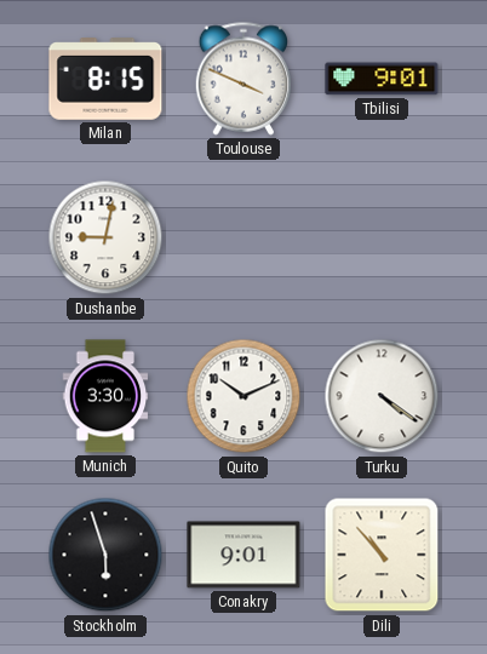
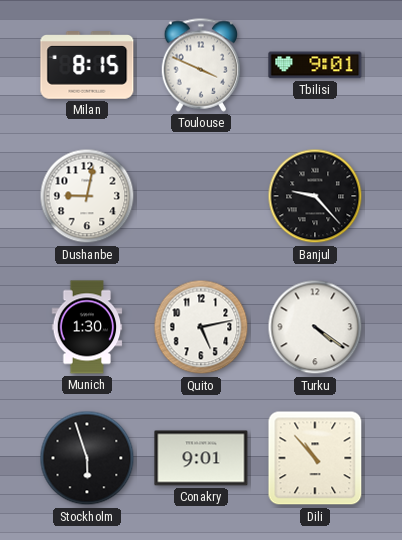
Banjul: none -> 9:23 (315, 196)
Munich: 3:30 -> 1:30 (87, 327)
Quito: 10:11 -> 5:13 (201, 327)
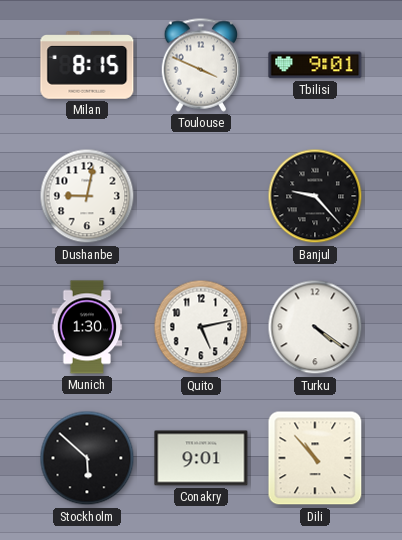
Stockholm: 5:57 -> 5:52 (87, 458)
